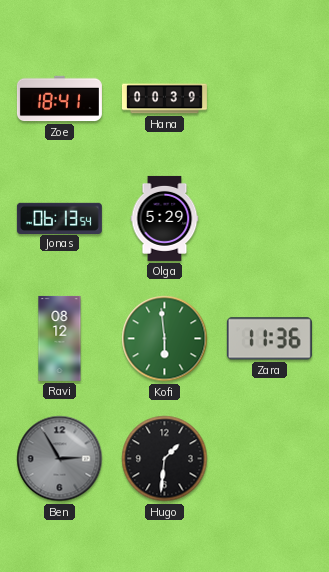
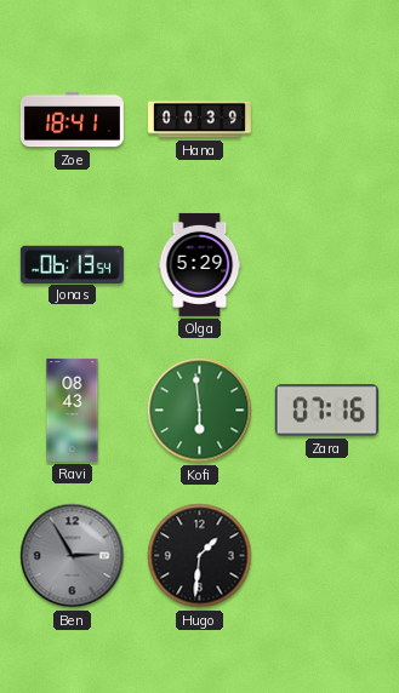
Ravi: 08:12 -> 08:43 (73, 409)
Zara: 11:36 -> 07:16 (326, 411)
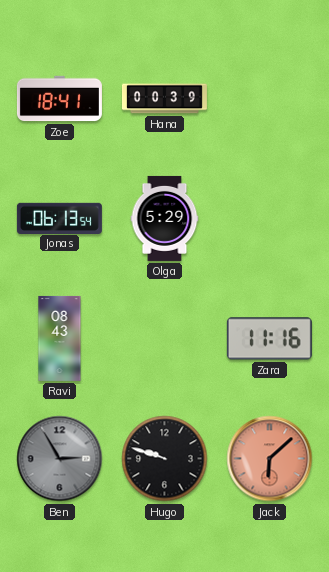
Kofi: 5:59 -> none (200, 411)
Zara: 07:16 -> 11:16 (269, 339)
Hugo: 1:31 -> 9:48 (165, 459)
Jack: none -> 6:08 (270, 459)
